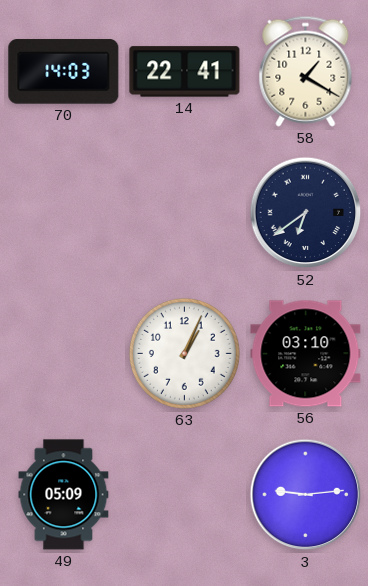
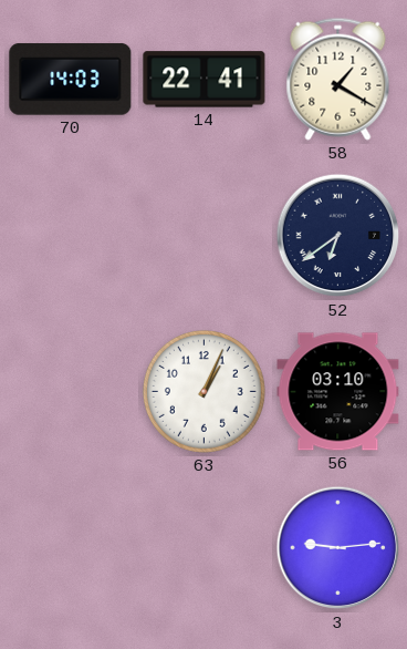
49: 05:09 -> none (64, 495)
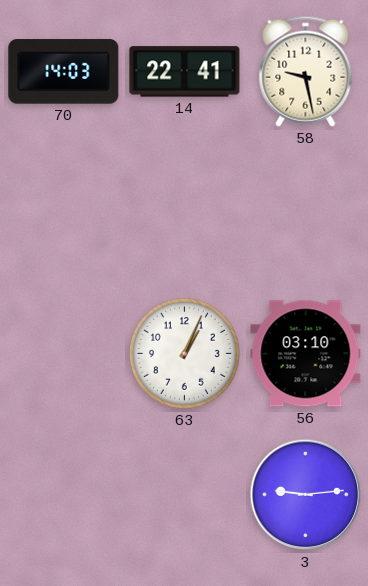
58: 1:20 -> 9:28 (306, 71)
52: 6:39 -> none (338, 236)
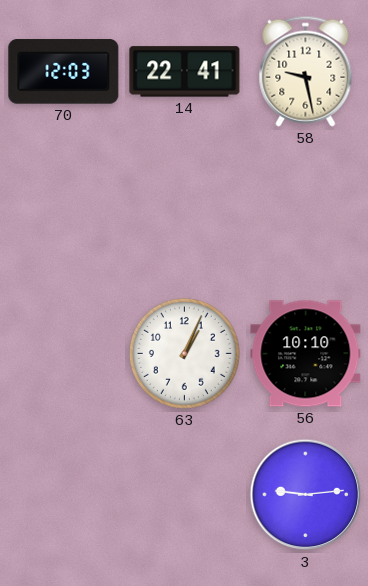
70: 14:03 -> 12:03 (64, 72)
56: 03:10 -> 10:10 (306, 354)
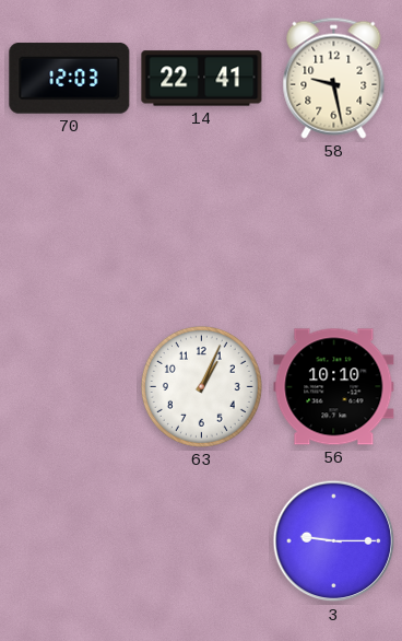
3: 9:14 -> 9:15 (334, 541)
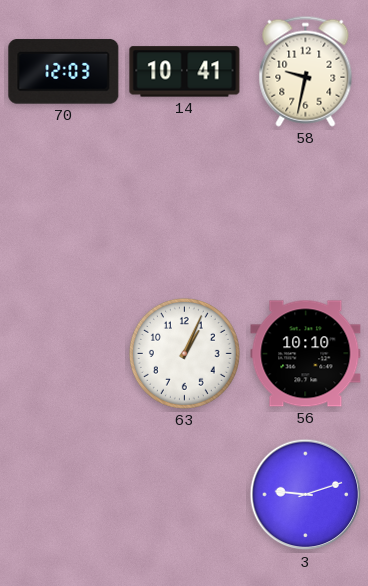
14: 22:41 -> 10:41 (185, 72)
58: 9:28 -> 9:32 (306, 71)
3: 9:15 -> 9:12 (306, 495)
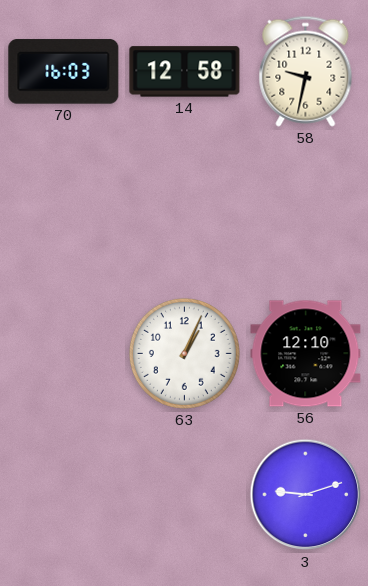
70: 12:03 -> 16:03 (64, 72)
14: 10:41 -> 12:58 (185, 72)
56: 10:10 -> 12:10 (306, 354)
